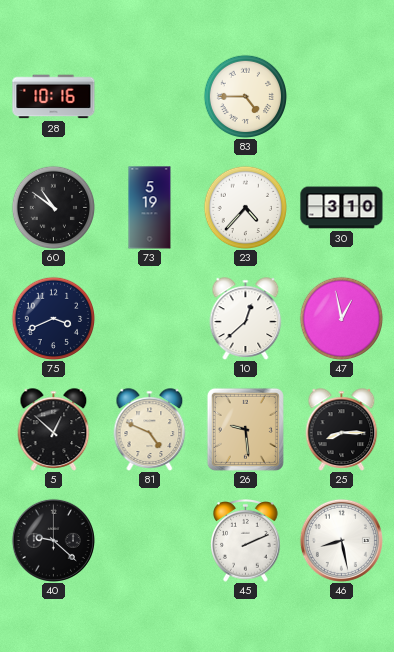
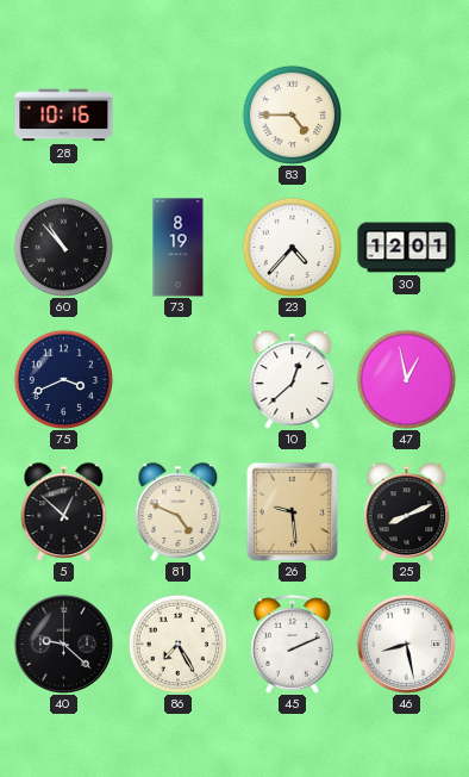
60: 10:51 -> 10:53 (63, 247)
73: 5:19 -> 8:19 (179, 248)
30: 3:10 -> 12:01 (407, 248)
25: 8:15 -> 8:11 (407, 512)
86: none -> 7:25 (177, 644)
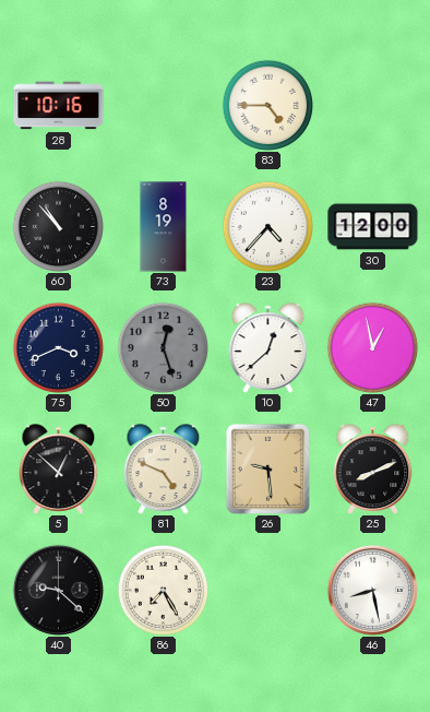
30: 12:01 -> 12:00 (373, 227)
50: none -> 12:27 (163, 347)
45: 2:11 -> none (293, 645)
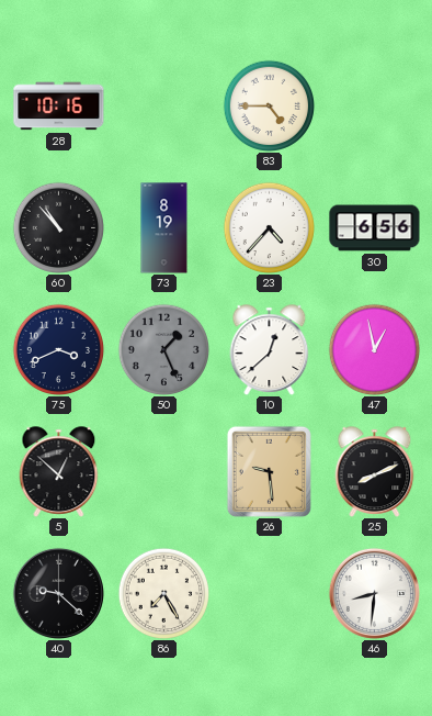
30: 12:00 -> 6:56 (375, 228)
50: 12:27 -> 1:26 (163, 349)
81: 4:49 -> none (164, 470)
46: 8:28 -> 8:31 (374, 593)
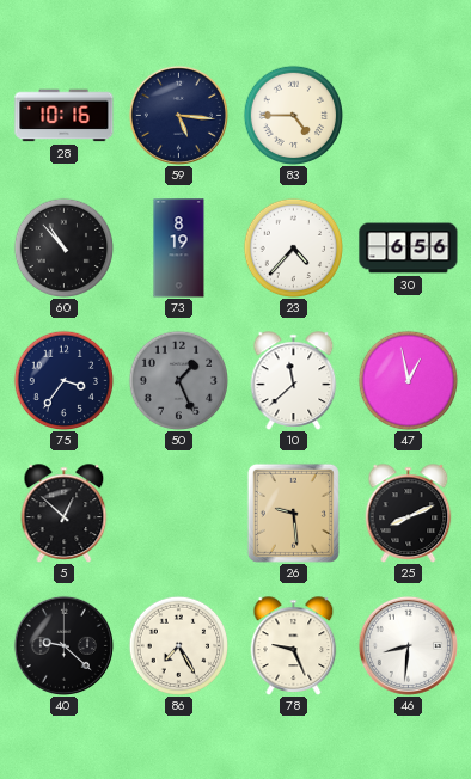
59: none -> 5:16 (178, 115)
75: 3:41 -> 3:36 (63, 380)
10: 12:38 -> 11:38 (294, 381)
78: none -> 9:26 (294, 646)
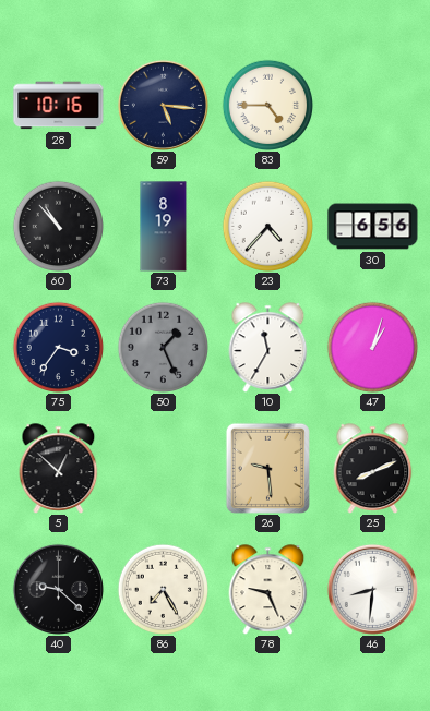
10: 11:38 -> 11:35 (268, 348)
47: 12:58 -> 1:03 (372, 347)
